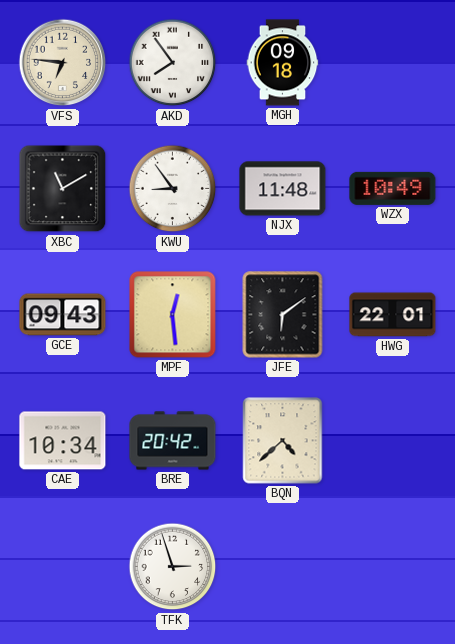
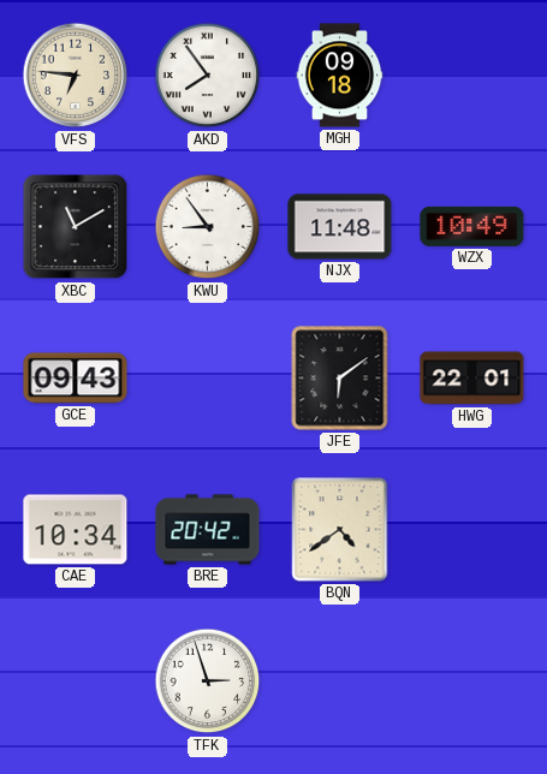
MPF: 12:29 -> none (173, 315)
BQN: 4:38 -> 4:39 (340, 530)
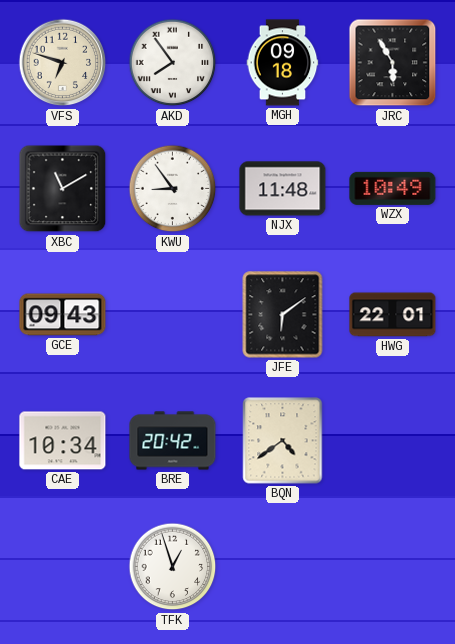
VFS: 6:46 -> 6:48 (63, 63)
JRC: none -> 5:55 (393, 63)
TFK: 2:57 -> 12:57 (173, 567)
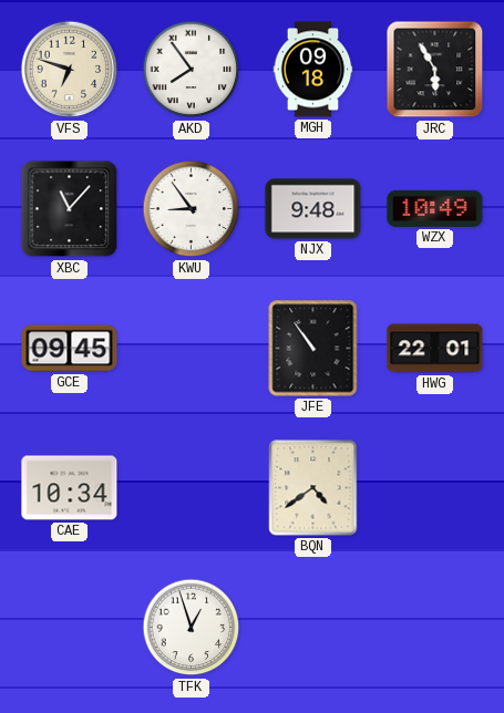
XBC: 11:10 -> 11:07 (70, 209)
NJX: 11:48 -> 9:48 (313, 209)
GCE: 09:43 -> 09:45 (70, 349)
JFE: 6:09 -> 10:54 (313, 349)
BRE: 20:42 -> none (173, 441)
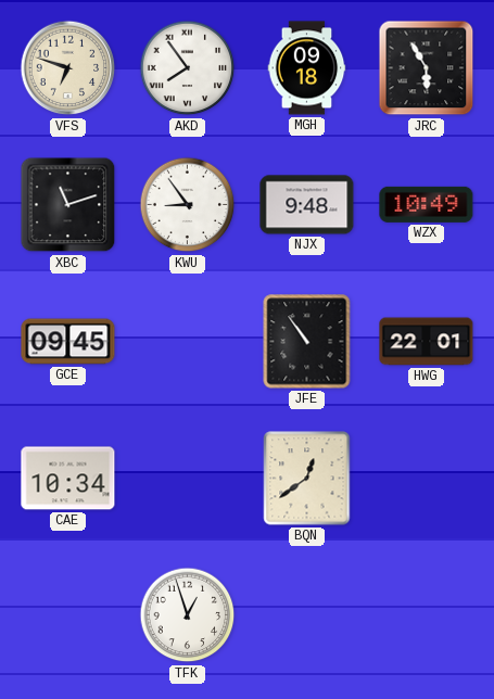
XBC: 11:07 -> 11:12 (68, 205)
BQN: 4:39 -> 12:39 (307, 479)
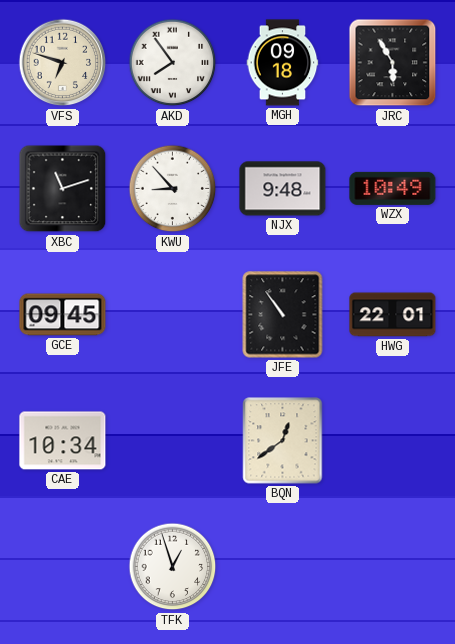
KWU: 8:54 -> 8:53 (173, 189)
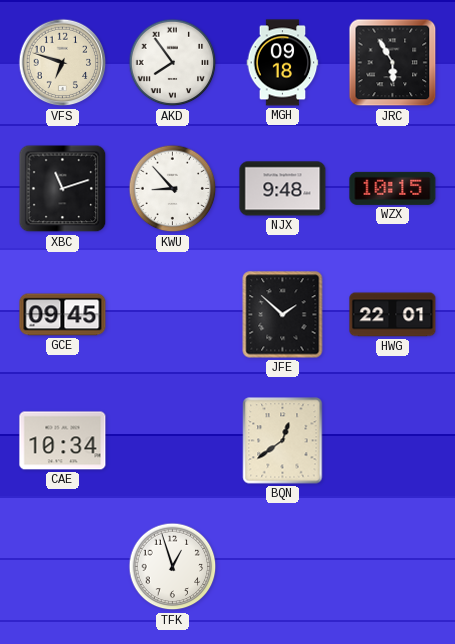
WZX: 10:49 -> 10:15 (393, 188)
JFE: 10:54 -> 1:52 (283, 315)
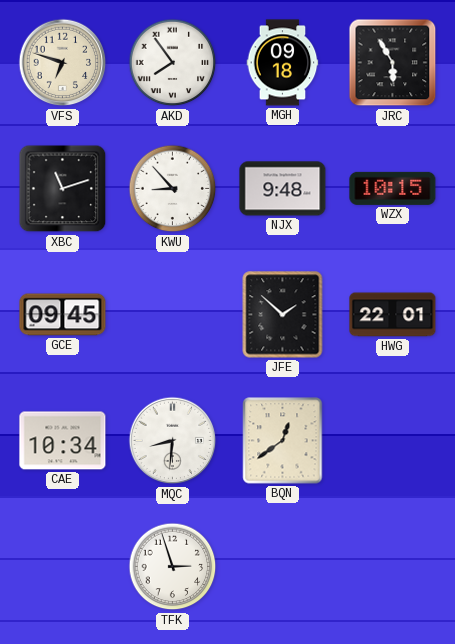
MQC: none -> 8:31 (173, 441)
TFK: 12:57 -> 2:57 (173, 567)
